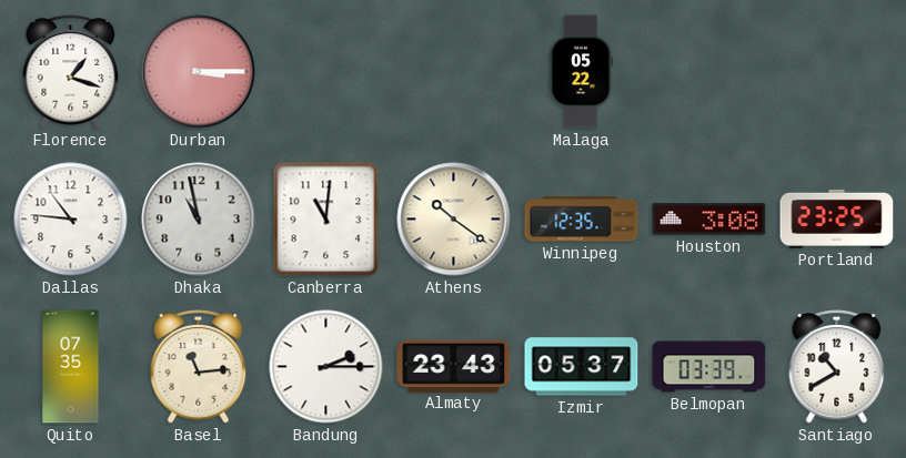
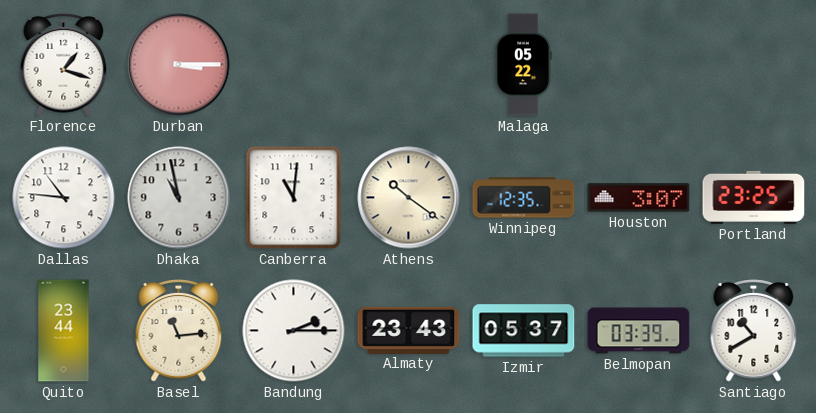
Houston: 3:08 -> 3:07 (639, 198)
Quito: 07:35 -> 23:44 (64, 331)
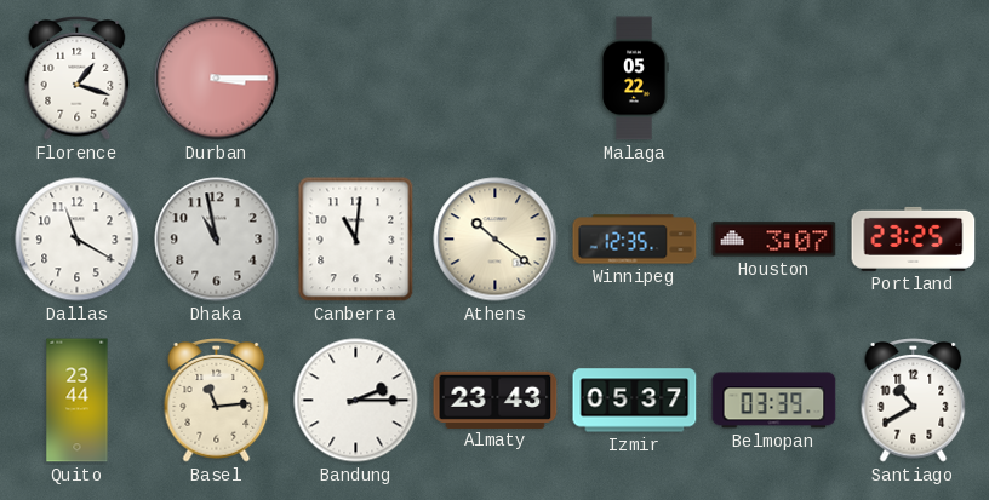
Dallas: 10:46 -> 11:20 (78, 240)
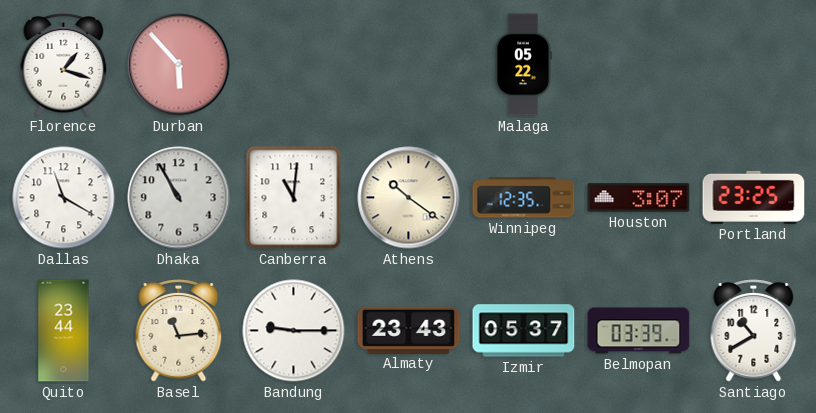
Durban: 3:15 -> 5:53 (179, 65)
Dhaka: 10:58 -> 10:55 (179, 198)
Bandung: 2:15 -> 9:15 (294, 331)
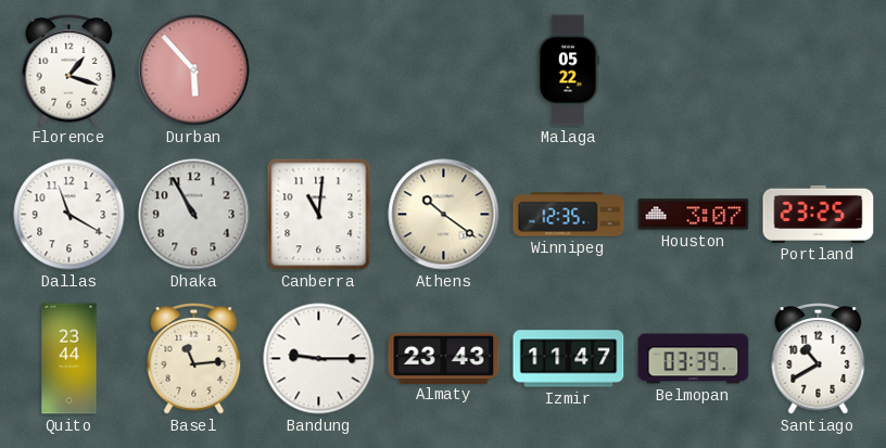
Izmir: 05:37 -> 11:47 (569, 359)
